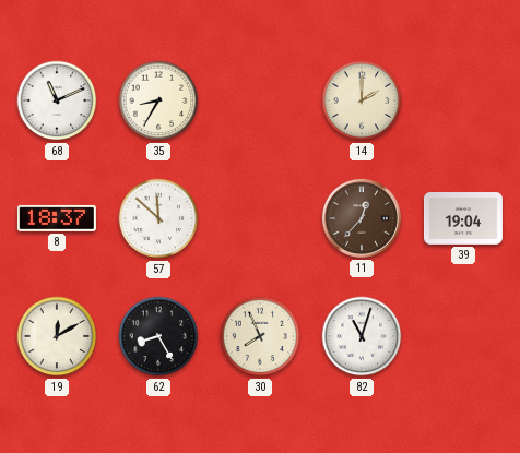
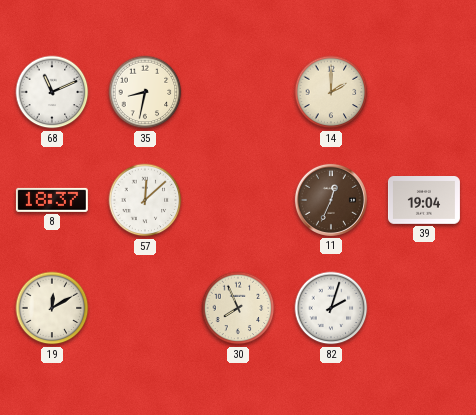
35: 8:35 -> 8:32 (145, 92)
57: 11:52 -> 12:08 (145, 200)
11: 12:37 -> 12:34 (331, 200)
62: 8:25 -> none (158, 336)
82: 11:03 -> 2:03 (331, 308)
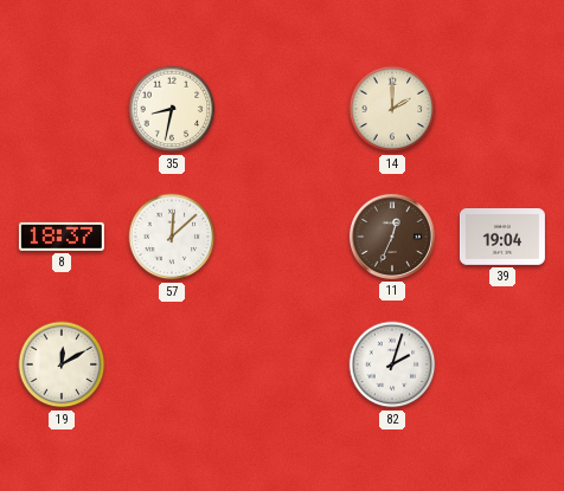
68: 11:11 -> none (52, 92)
30: 7:56 -> none (238, 308)
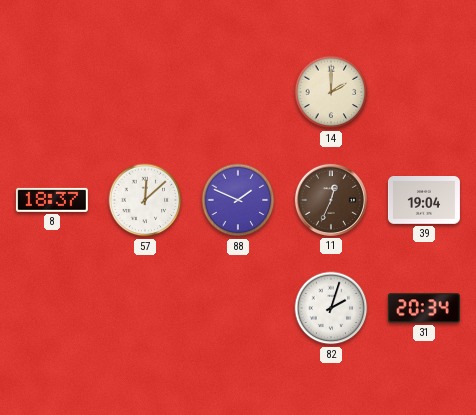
35: 8:32 -> none (172, 109)
88: none -> 1:49 (238, 200)
19: 12:10 -> none (62, 364)
31: none -> 20:34 (424, 308)
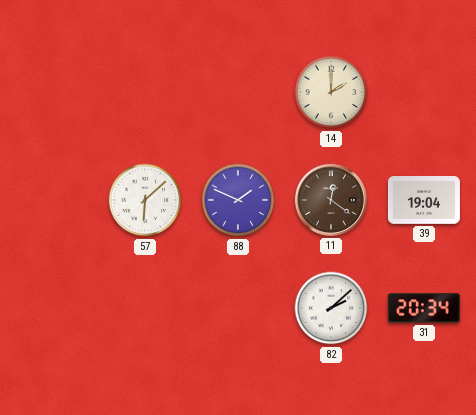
8: 18:37 -> none (52, 200)
57: 12:08 -> 6:08 (145, 200)
11: 12:34 -> 12:21 (331, 200)
82: 2:03 -> 2:08 (331, 308)
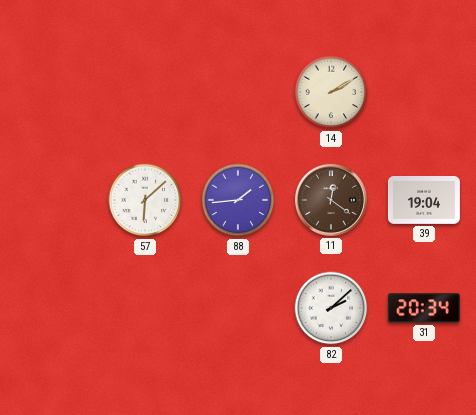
14: 2:00 -> 2:10 (331, 92)
88: 1:49 -> 1:44 (238, 200)
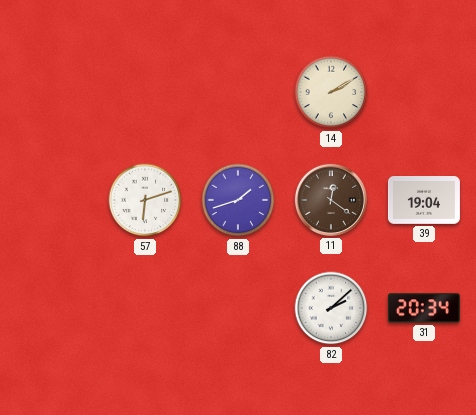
57: 6:08 -> 6:12 (145, 200)
88: 1:44 -> 1:42 (238, 200)
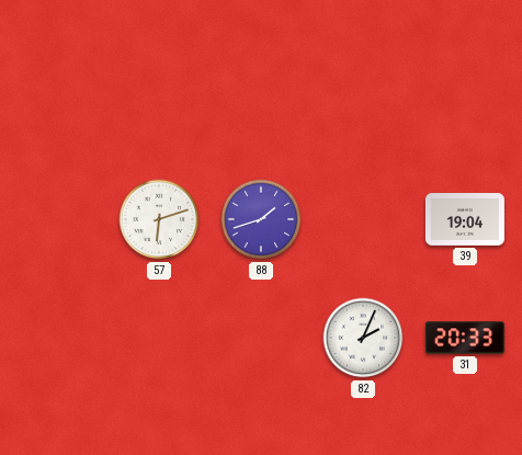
14: 2:10 -> none (331, 92)
11: 12:21 -> none (331, 200)
82: 2:08 -> 2:04 (363, 338)
31: 20:34 -> 20:33 (465, 338)
